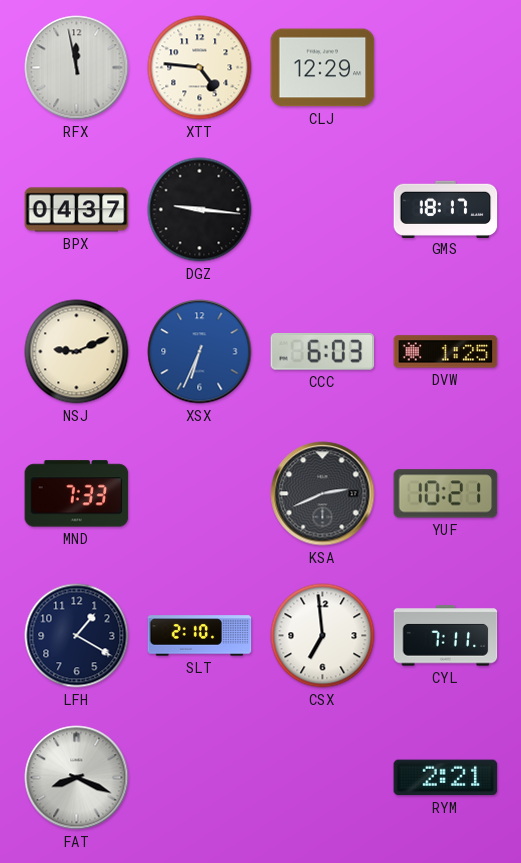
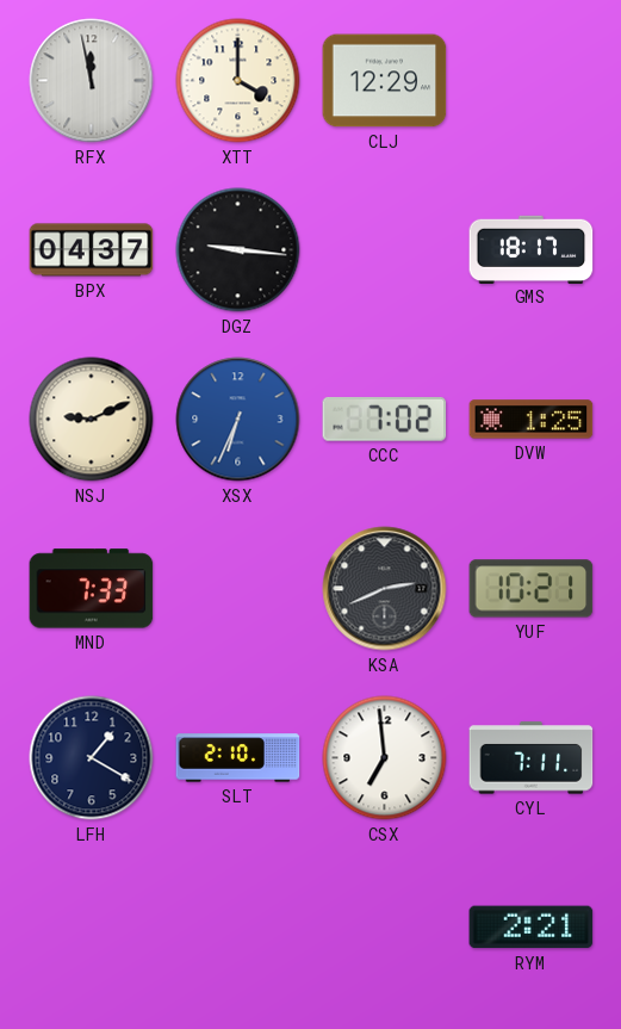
XTT: 4:46 -> 4:00 (238, 81)
CCC: 6:03 -> 7:02 (385, 420)
FAT: 8:19 -> none (77, 778)
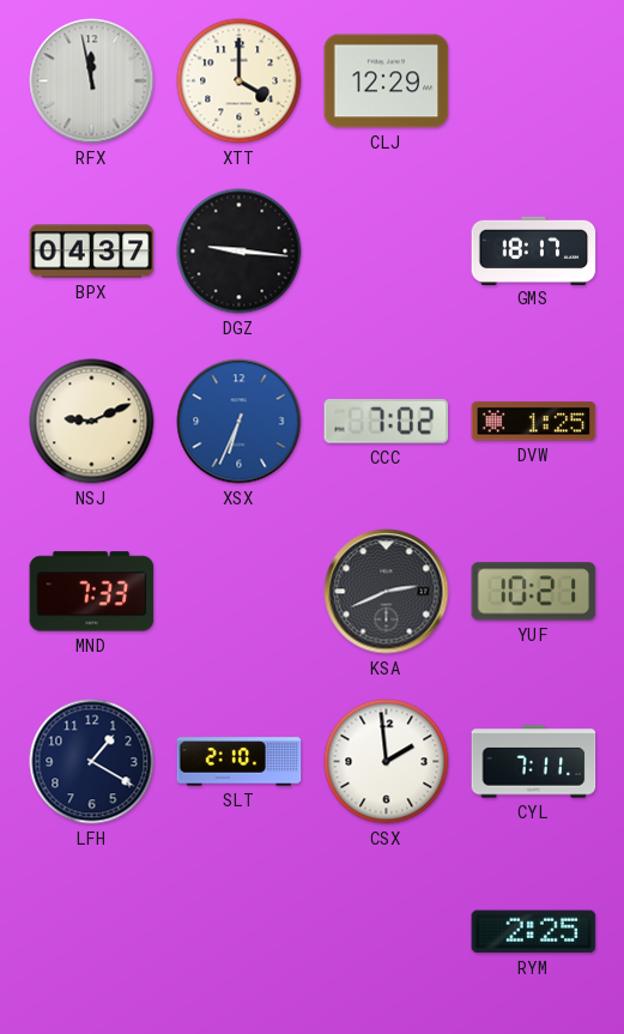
CSX: 6:59 -> 1:59 (387, 762)
RYM: 2:21 -> 2:25 (534, 932)
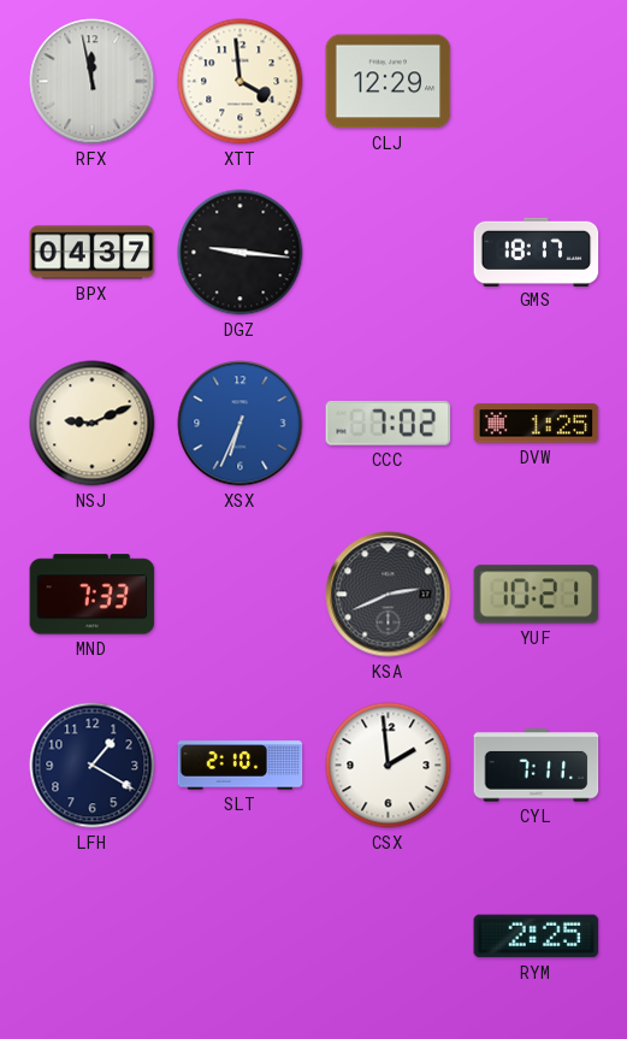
XTT: 4:00 -> 3:59 (241, 82)
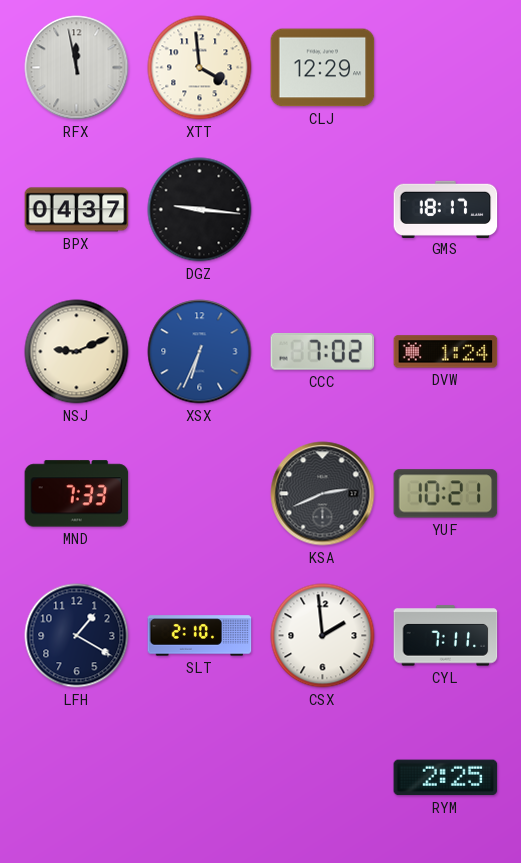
DVW: 1:25 -> 1:24 (446, 352)
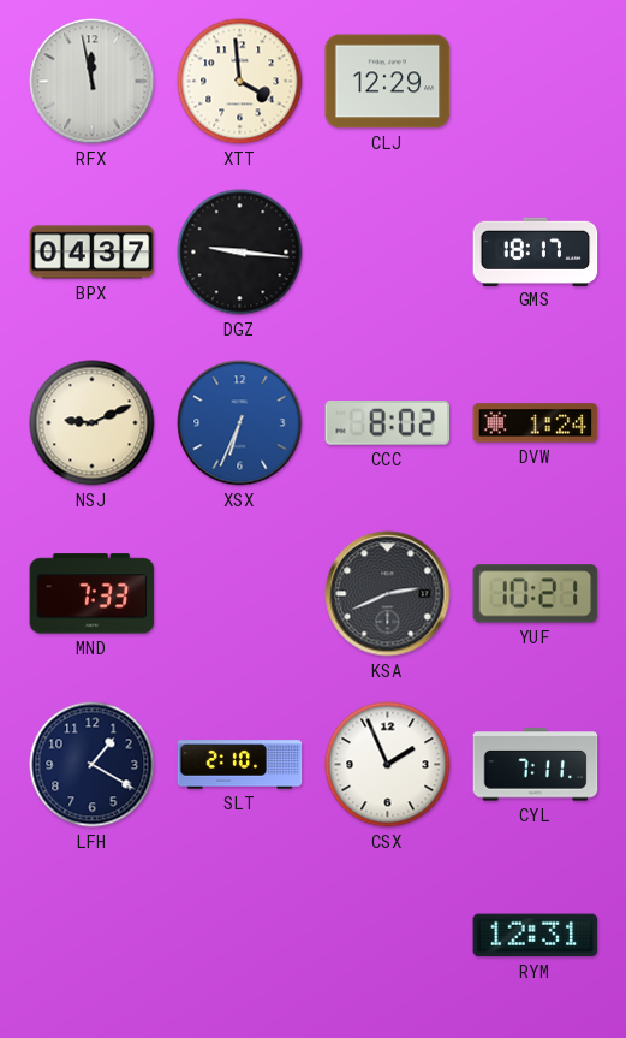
CCC: 7:02 -> 8:02 (388, 423)
CSX: 1:59 -> 1:56 (388, 765)
RYM: 2:25 -> 12:31 (536, 936)
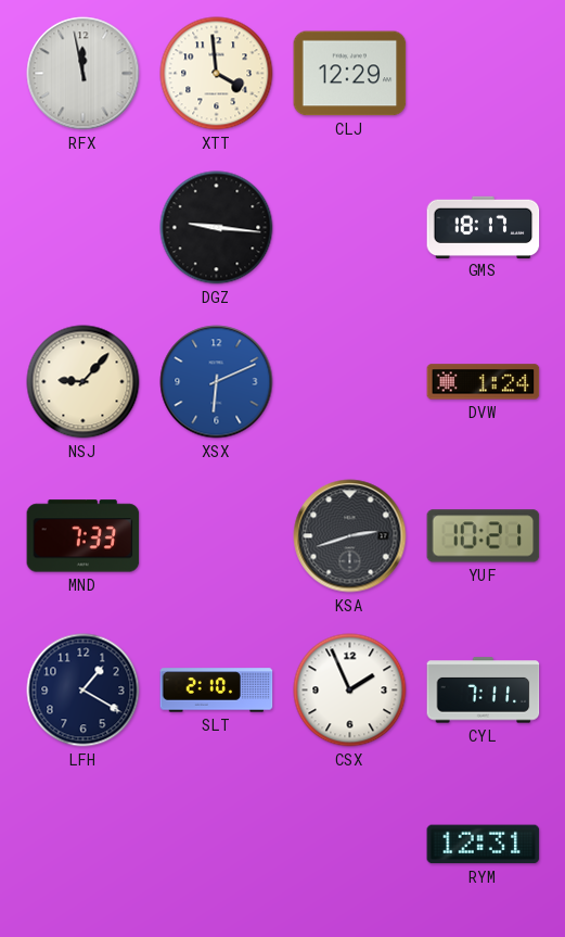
BPX: 04:37 -> none (93, 253)
NSJ: 9:11 -> 9:07 (84, 382)
XSX: 6:34 -> 6:11 (217, 382)
CCC: 8:02 -> none (388, 423)
KSA: 2:41 -> 2:42 (350, 536)
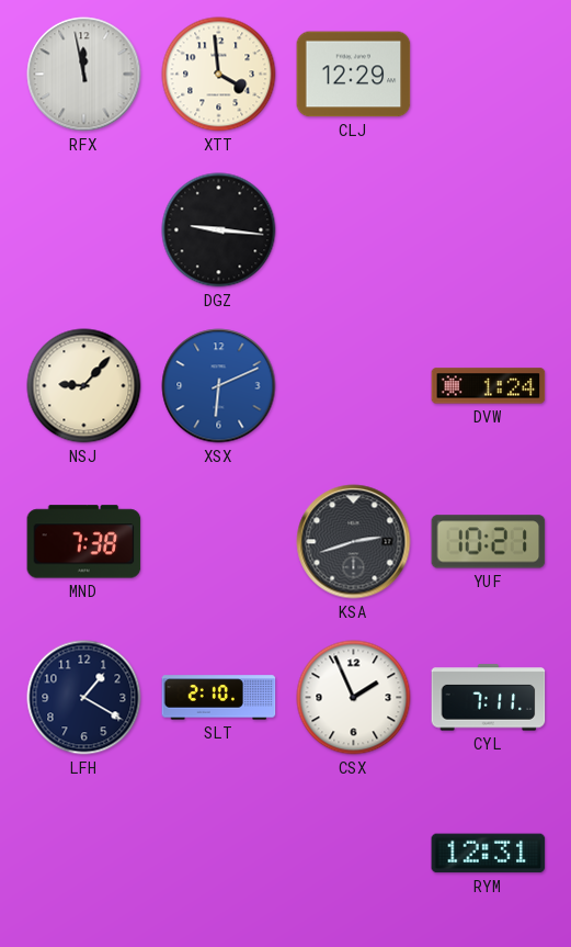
GMS: 18:17 -> none (484, 227)
MND: 7:33 -> 7:38 (84, 542)
